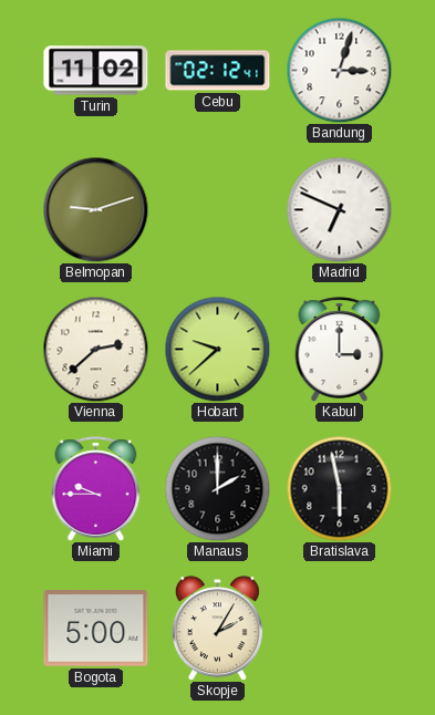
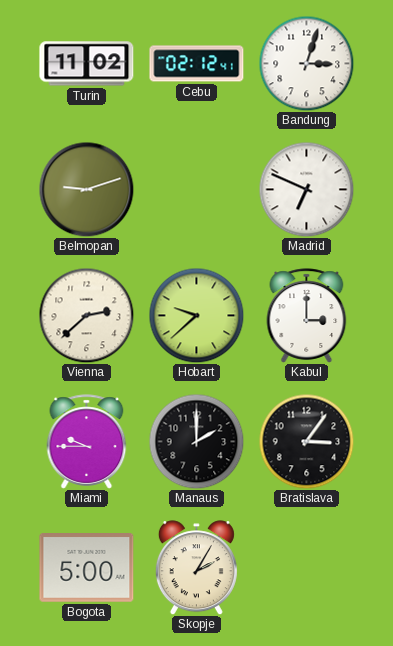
Bratislava: 5:58 -> 3:06 (306, 441)
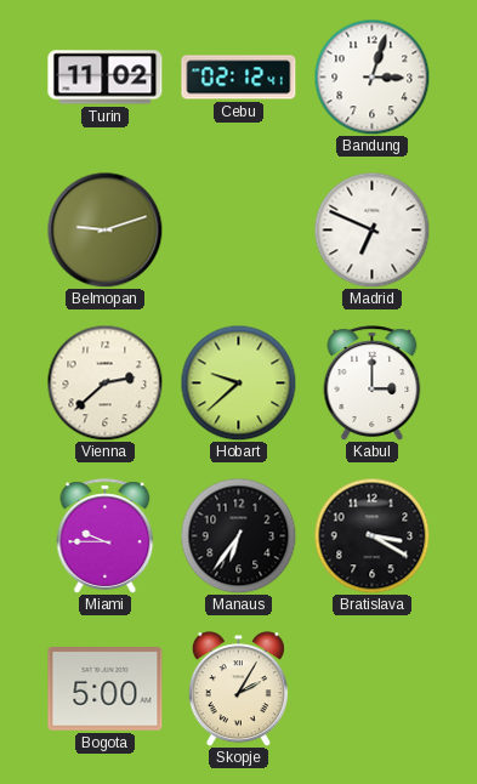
Manaus: 2:00 -> 6:36 (238, 535)
Bratislava: 3:06 -> 3:20 (371, 535)
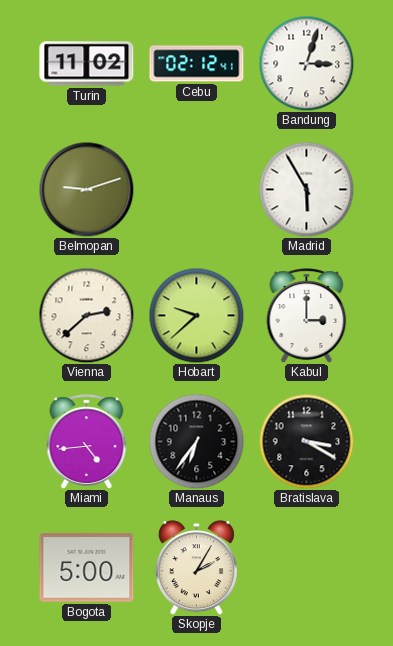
Madrid: 6:49 -> 5:55 (306, 189)
Miami: 9:45 -> 4:44 (87, 442)
